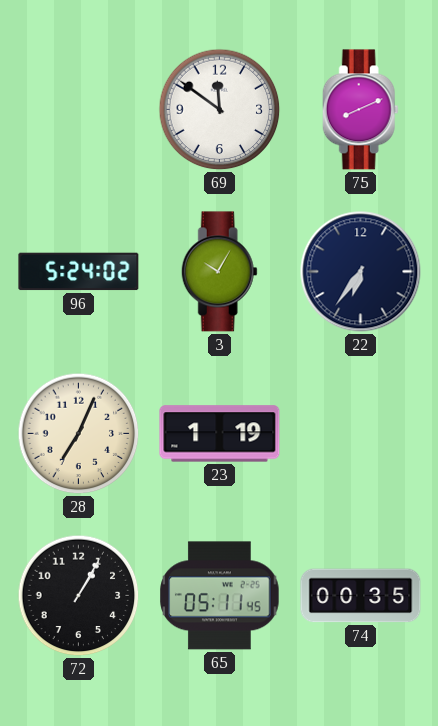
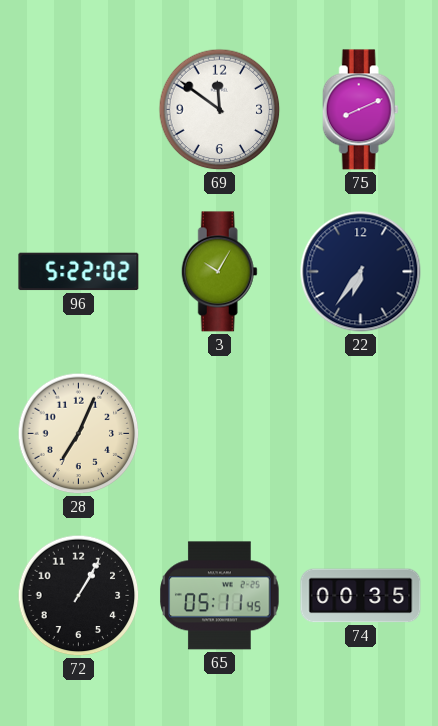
96: 5:24 -> 5:22 (79, 272)
23: 1:19 -> none (220, 434)
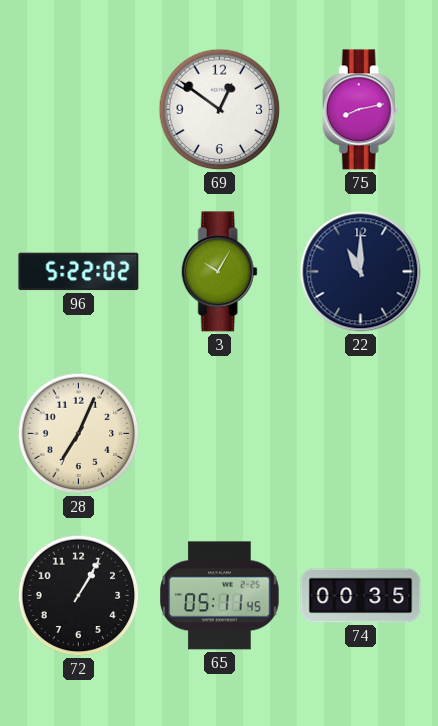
69: 11:51 -> 12:51 (220, 110)
75: 8:11 -> 8:13 (360, 110)
22: 6:36 -> 11:00 (361, 272)
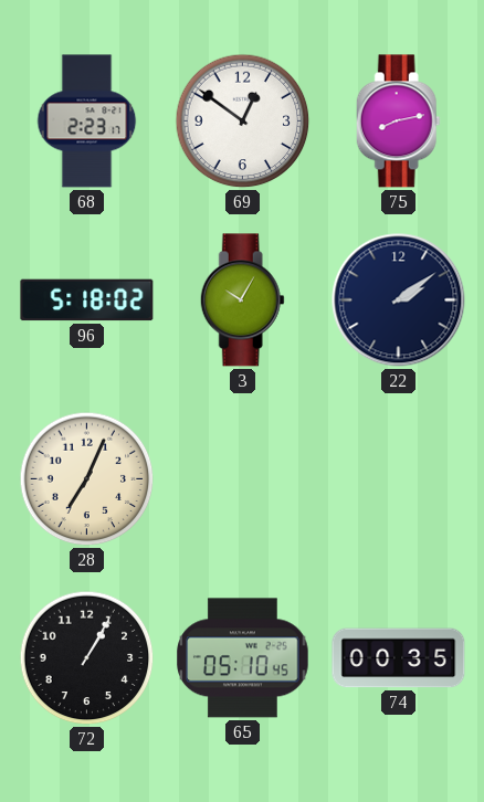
68: none -> 2:23 (87, 122)
96: 5:22 -> 5:18 (87, 300)
22: 11:00 -> 2:09 (399, 300)
65: 05:11 -> 05:10 (243, 658)
